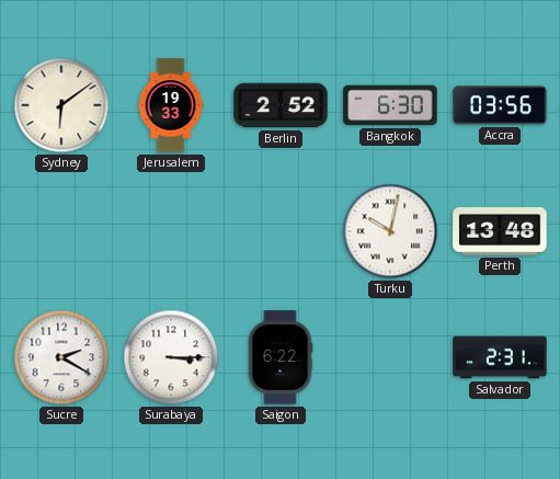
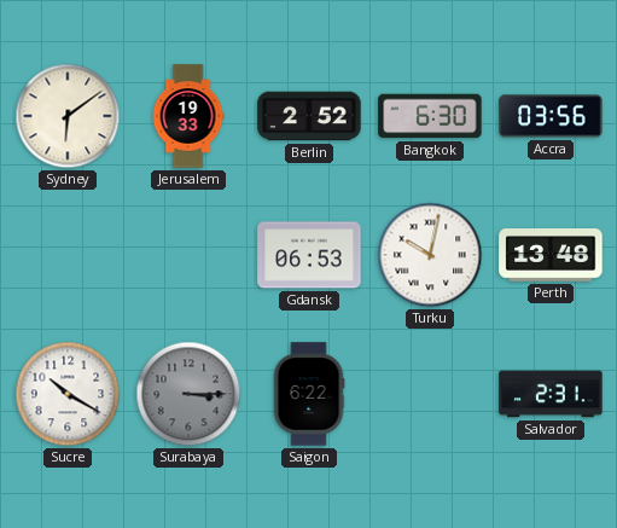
Gdansk: none -> 06:53 (309, 255)
Sucre: 2:20 -> 10:20 (68, 394)
Surabaya dial: white -> grey (188, 394)
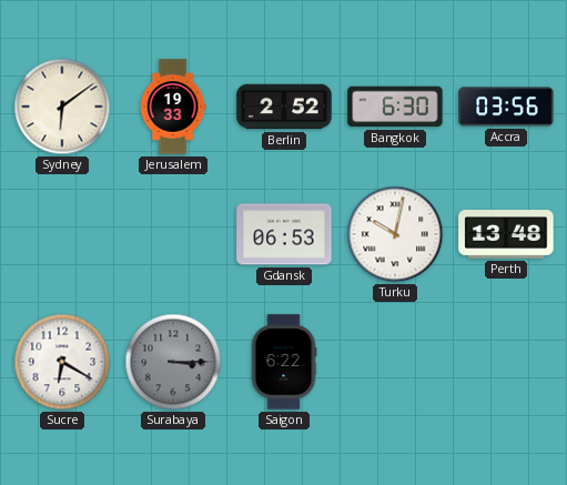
Sucre: 10:20 -> 6:20 (62, 362)
Salvador: 2:31 -> none (551, 394)
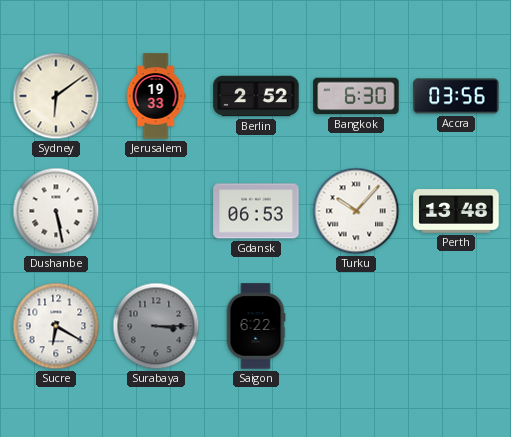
Dushanbe: none -> 5:28 (56, 211)
Turku: 10:02 -> 10:07 (356, 211)
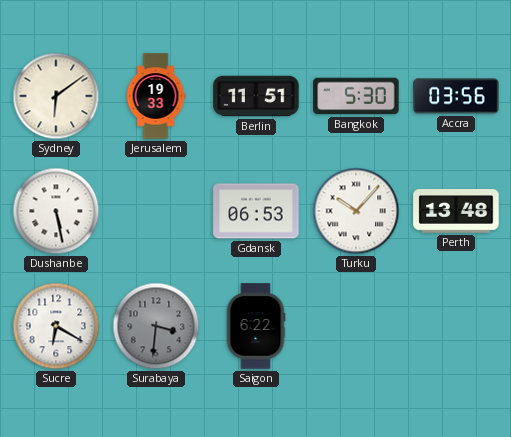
Berlin: 2:52 -> 11:51 (256, 96)
Bangkok: 6:30 -> 5:30 (356, 96)
Surabaya: 3:15 -> 3:31 (156, 326)
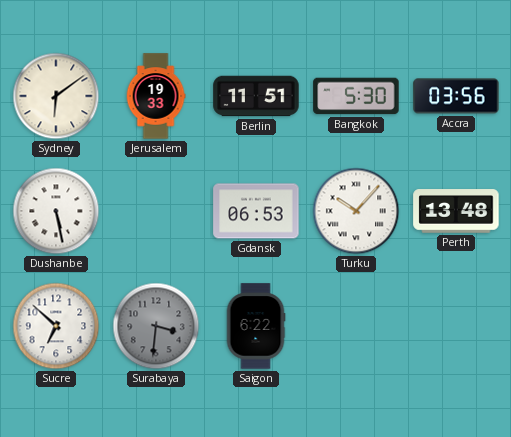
Sucre: 6:20 -> 6:52 (56, 326)
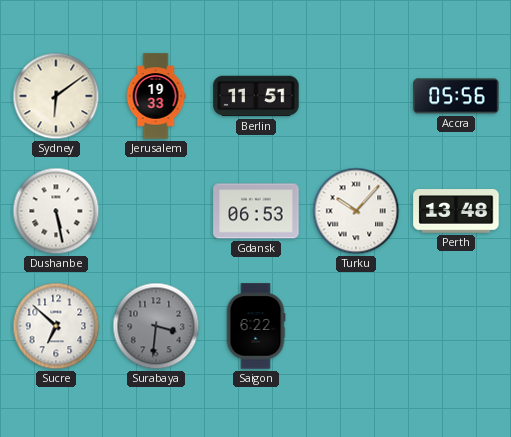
Bangkok: 5:30 -> none (356, 96)
Accra: 03:56 -> 05:56 (456, 96)
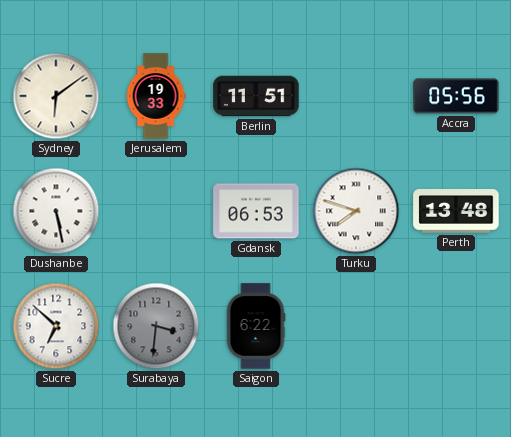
Turku: 10:07 -> 7:48 (356, 211)
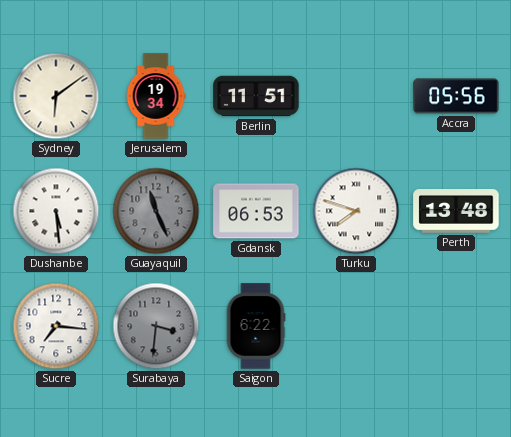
Jerusalem: 19:33 -> 19:34 (156, 96)
Dushanbe: 5:28 -> 5:29 (56, 211)
Guayaquil: none -> 11:26 (156, 211)
Sucre: 6:52 -> 7:16 (56, 326)
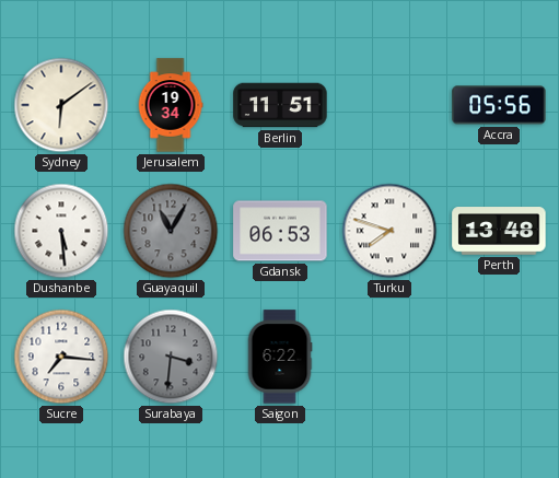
Guayaquil: 11:26 -> 11:05 (171, 231)
